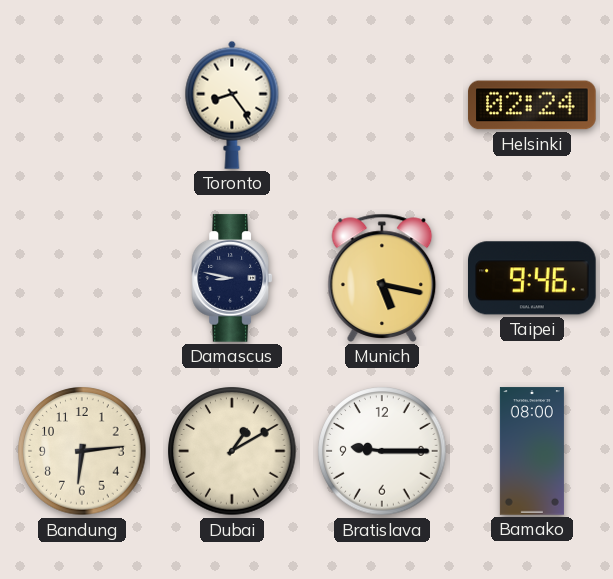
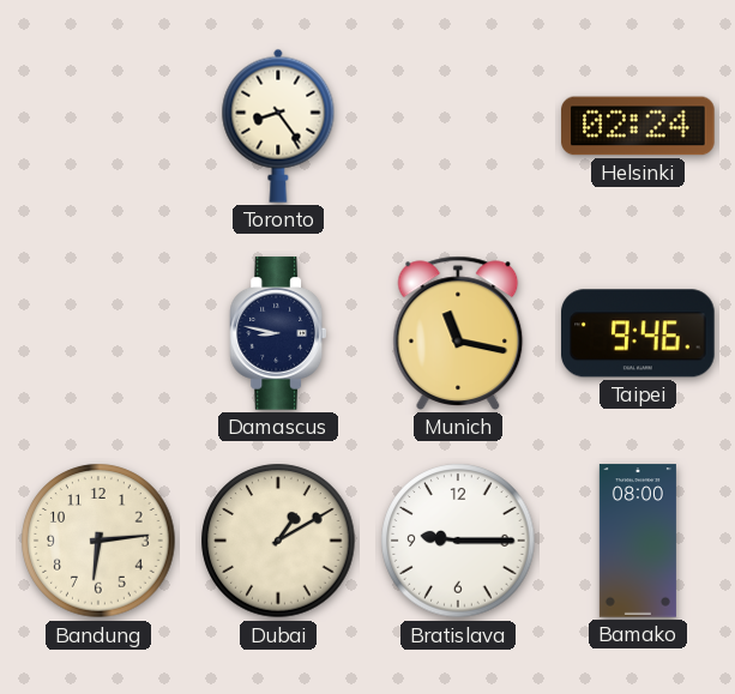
Munich: 5:17 -> 11:17 (458, 333)
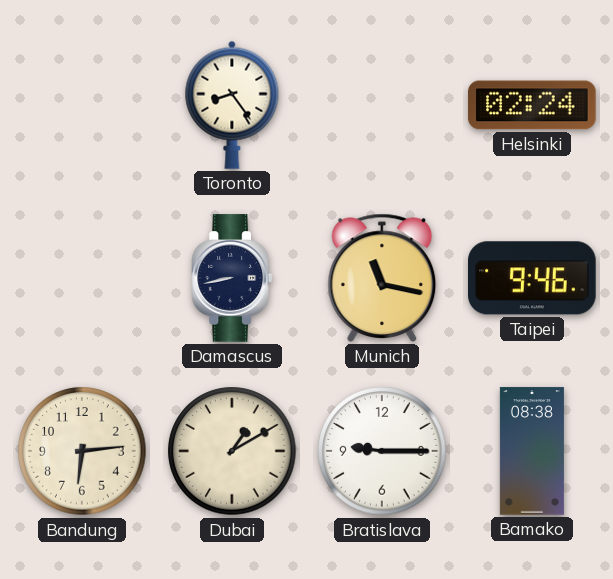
Damascus: 8:47 -> 8:43 (231, 278)
Bamako: 08:00 -> 08:38 (532, 451)
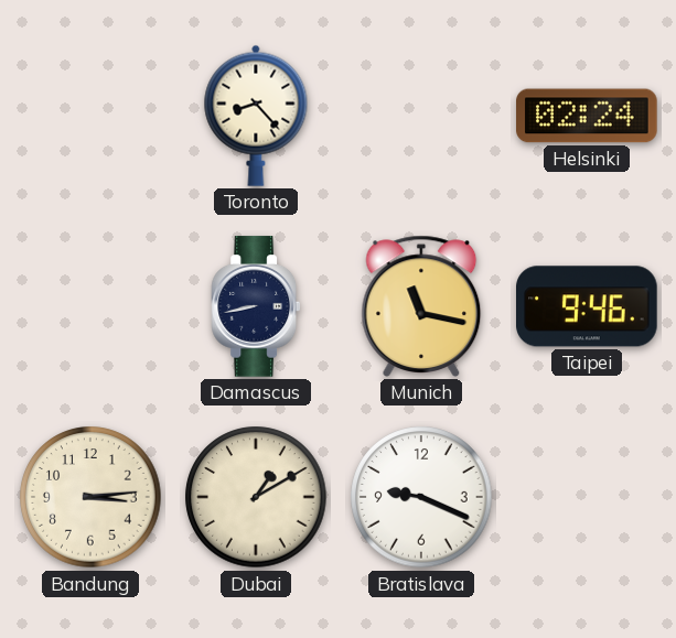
Toronto: 8:24 -> 8:23 (256, 116)
Bandung: 6:14 -> 3:14 (90, 497)
Bratislava: 9:15 -> 9:19 (421, 497)
Bamako: 08:38 -> none (532, 451)
